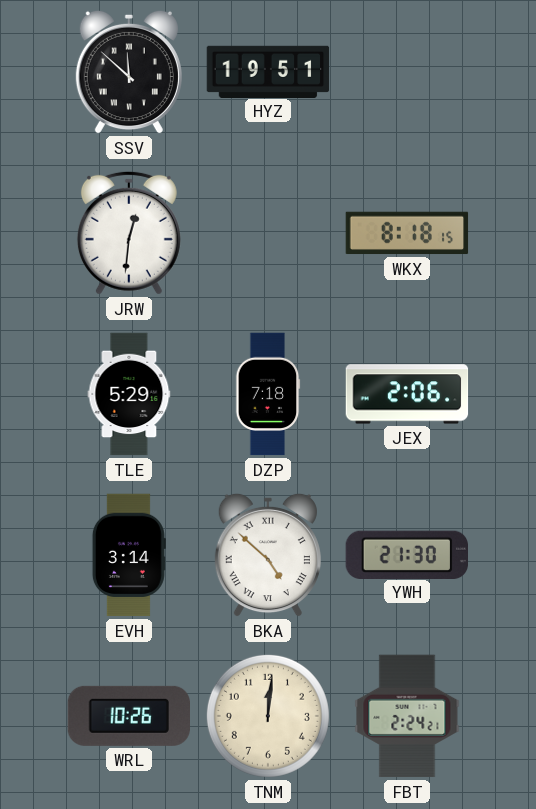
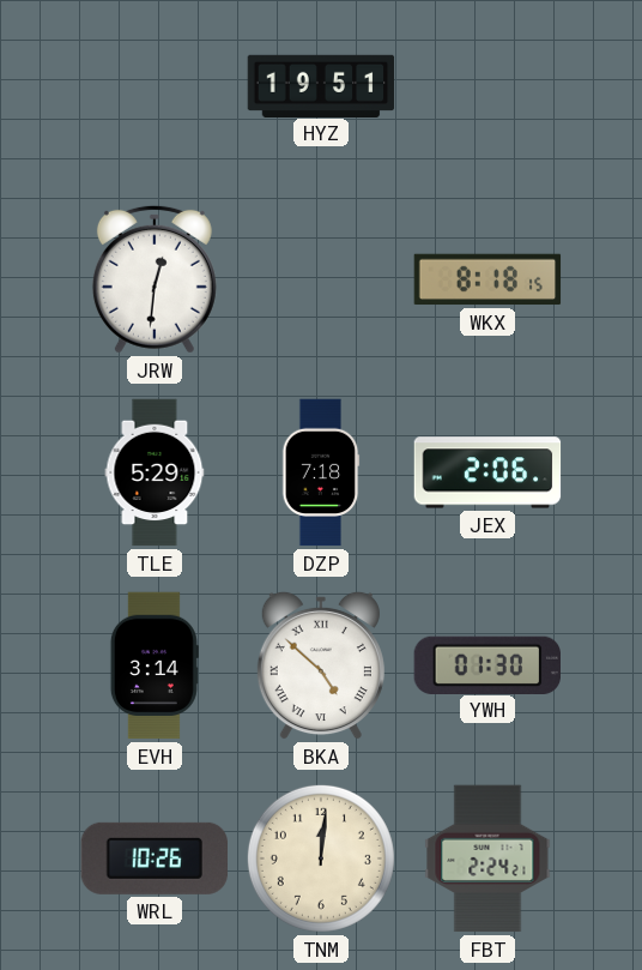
SSV: 11:52 -> none (129, 72)
YWH: 21:30 -> 01:30 (487, 664)
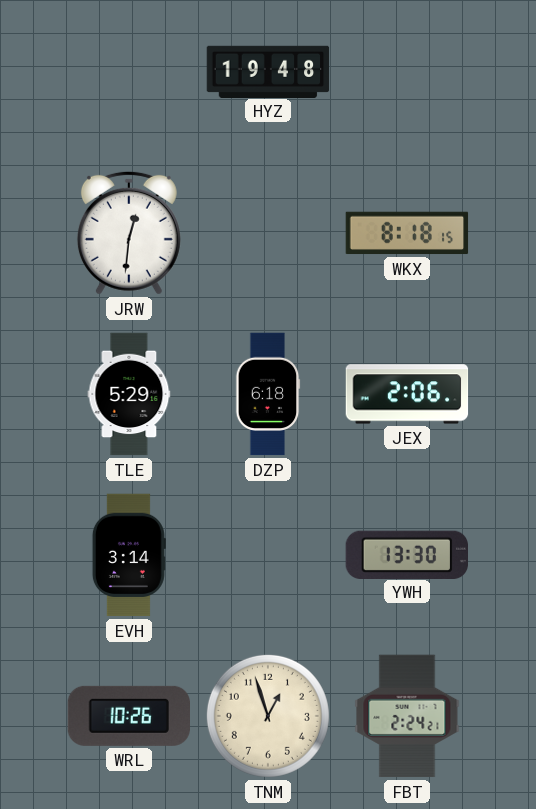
HYZ: 19:51 -> 19:48 (268, 71)
DZP: 7:18 -> 6:18 (268, 394)
BKA: 4:52 -> none (321, 665)
YWH: 01:30 -> 13:30 (407, 554)
TNM: 12:01 -> 12:57 (268, 716)
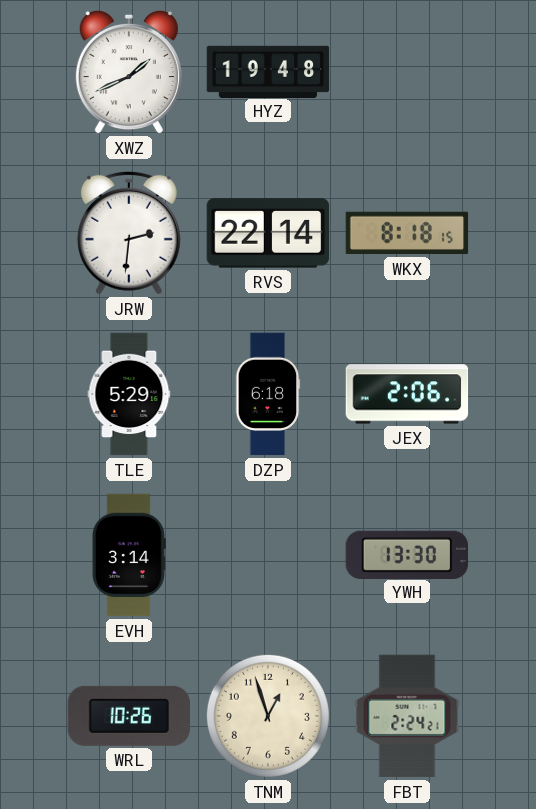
XWZ: none -> 1:41 (129, 72)
JRW: 12:31 -> 2:31 (129, 233)
RVS: none -> 22:14 (268, 233)
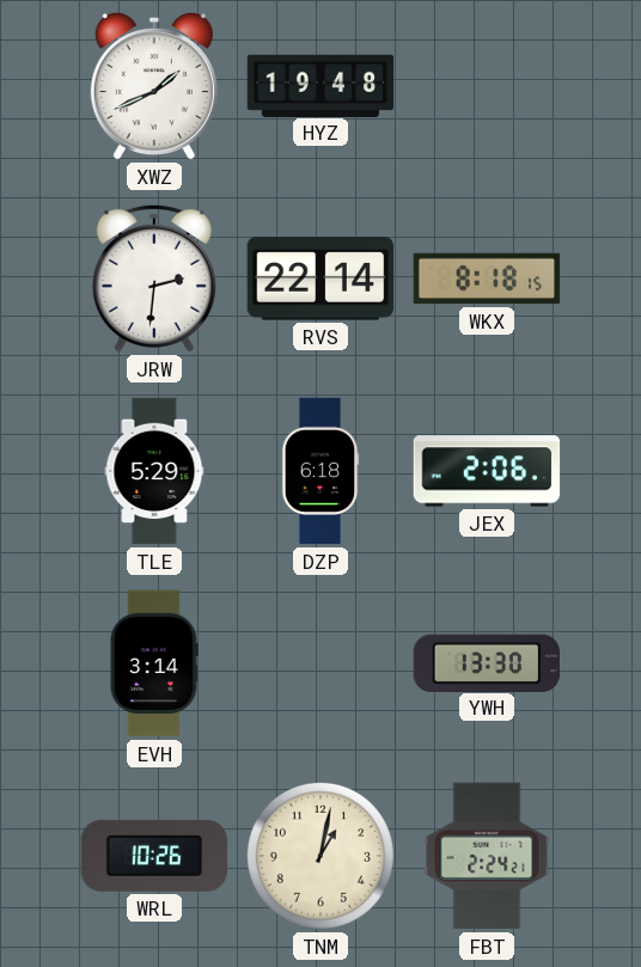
TNM: 12:57 -> 1:02 (320, 856)
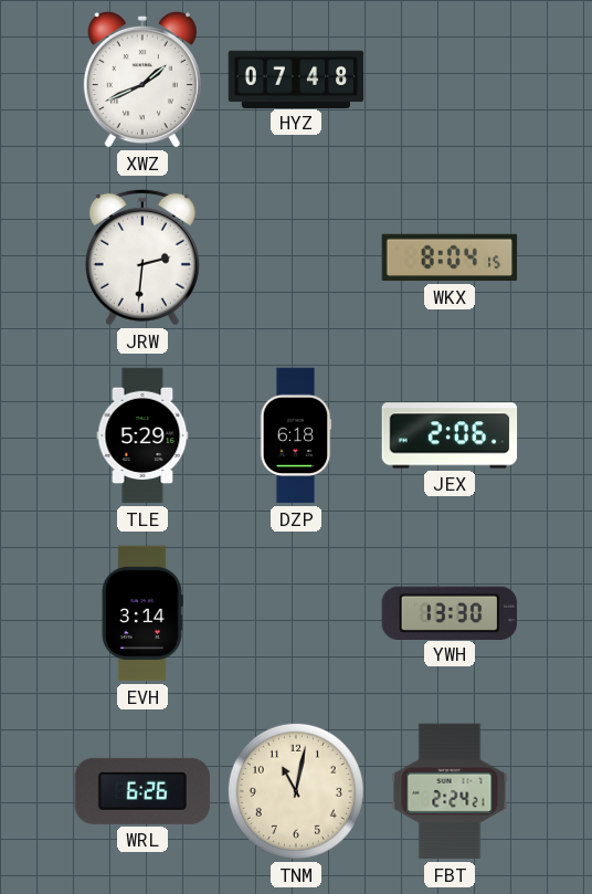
HYZ: 19:48 -> 07:48 (296, 78)
RVS: 22:14 -> none (320, 279)
WKX: 8:18 -> 8:04 (450, 257)
WRL: 10:26 -> 6:26 (141, 791)
TNM: 1:02 -> 11:02 (296, 791)
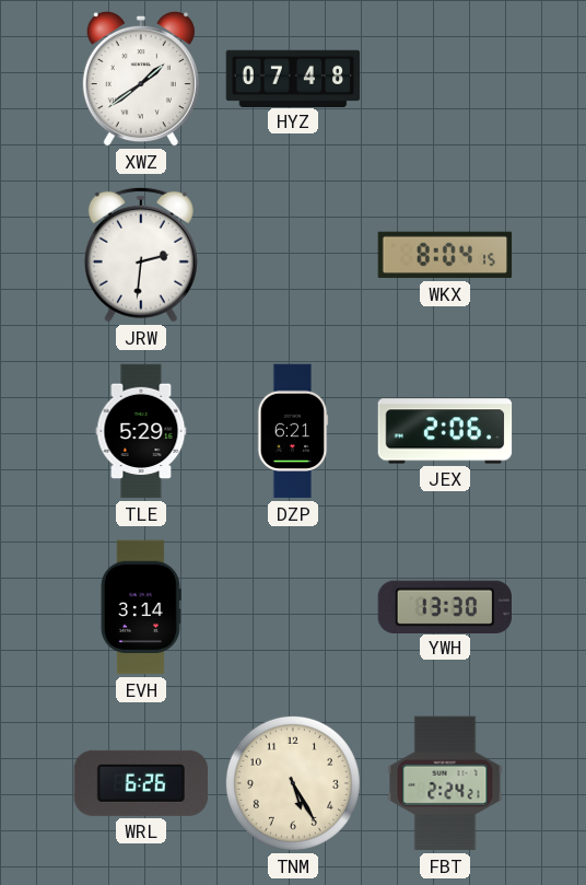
XWZ: 1:41 -> 1:39 (141, 79)
DZP: 6:18 -> 6:21 (293, 431)
TNM: 11:02 -> 5:25 (293, 783)
